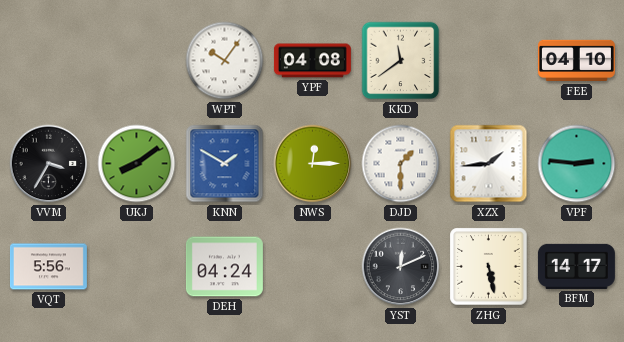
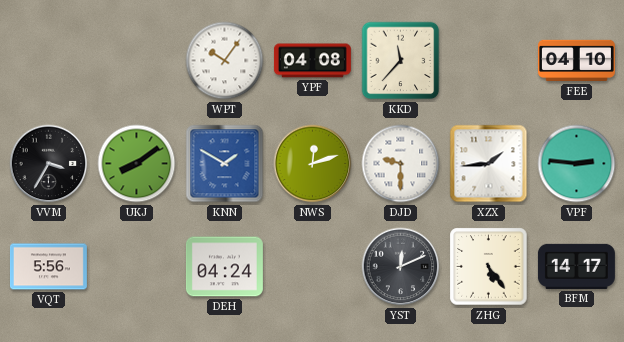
KKD: 11:39 -> 11:37 (401, 61)
NWS: 12:15 -> 12:12 (313, 164)
DJD: 1:30 -> 9:30 (401, 164)
ZHG: 5:28 -> 5:24 (489, 267)
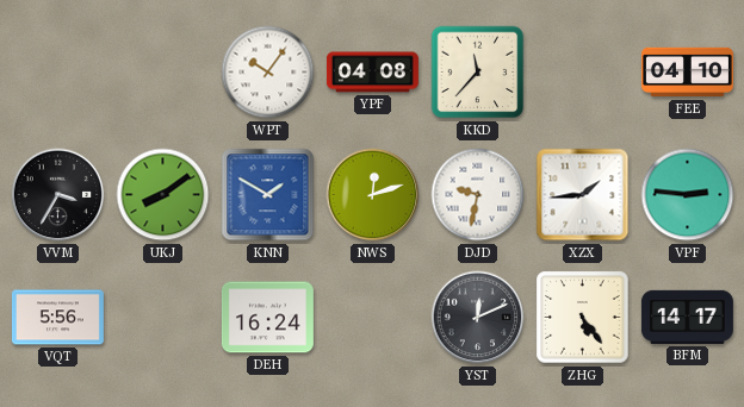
DJD: 9:30 -> 9:32 (478, 195)
DEH: 04:24 -> 16:24 (267, 318)
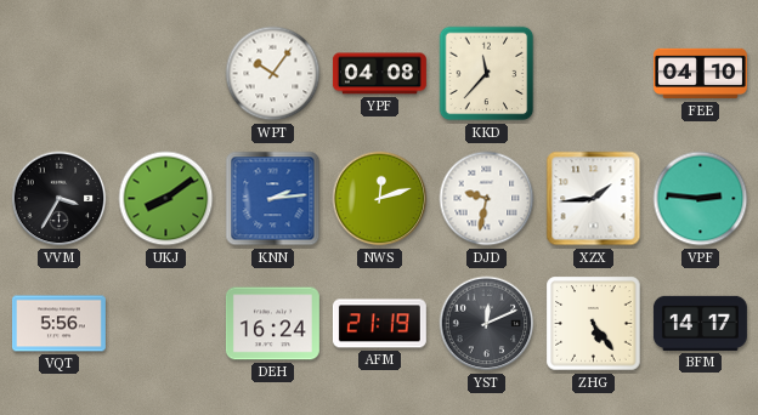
KNN: 1:50 -> 2:14 (273, 199)
AFM: none -> 21:19 (379, 324)
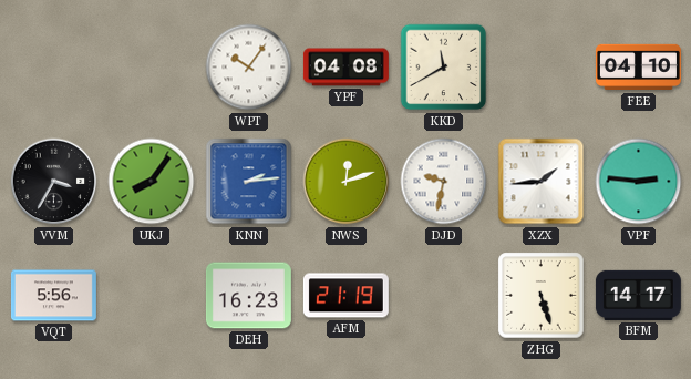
KKD: 11:37 -> 11:40 (444, 68)
UKJ: 8:09 -> 8:06 (152, 182)
DEH: 16:24 -> 16:23 (248, 296)
YST: 12:11 -> none (487, 324)
ZHG: 5:24 -> 5:27 (542, 296)
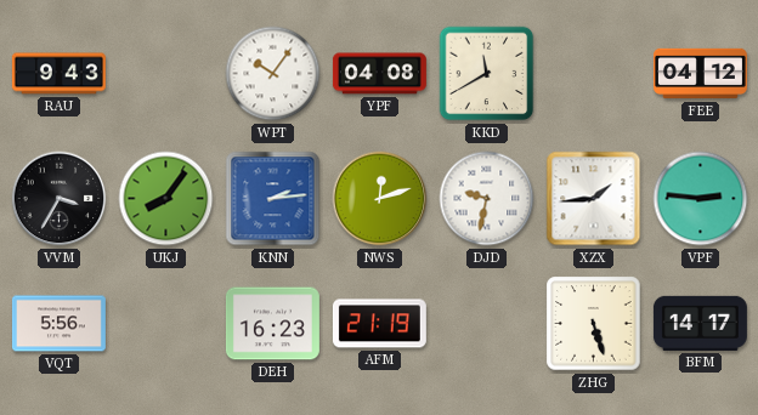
RAU: none -> 9:43 (58, 74)
FEE: 04:10 -> 04:12 (700, 74)
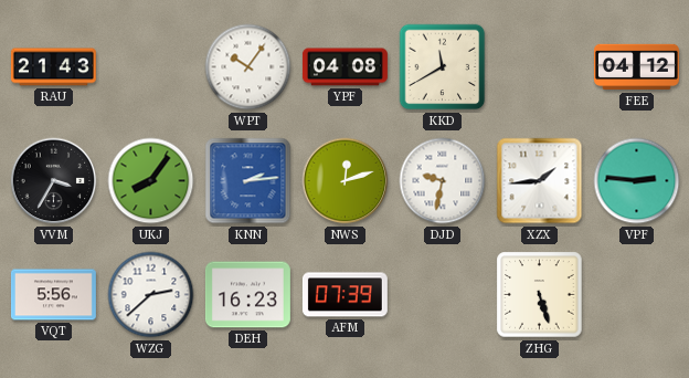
RAU: 9:43 -> 21:43 (53, 67)
WZG: none -> 2:38 (151, 295)
AFM: 21:19 -> 07:39 (344, 295)
BFM: 14:17 -> none (700, 323)
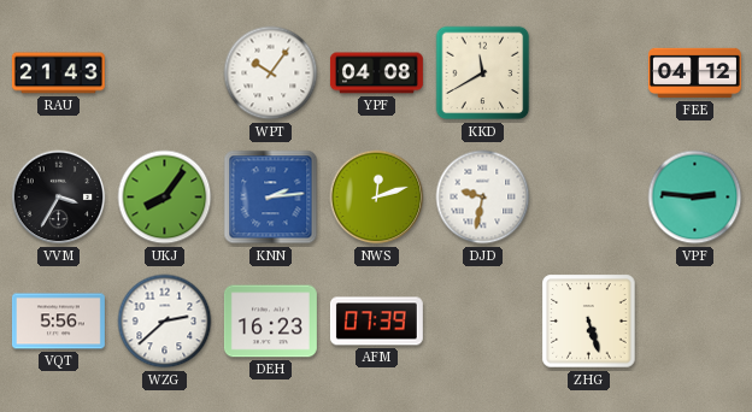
XZX: 1:44 -> none (540, 181)
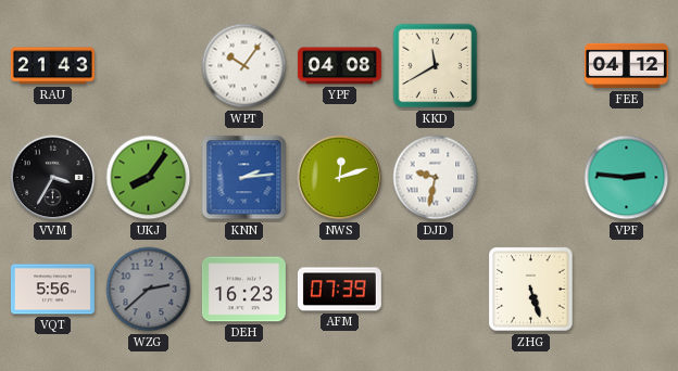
WZG dial: white -> grey (149, 290)
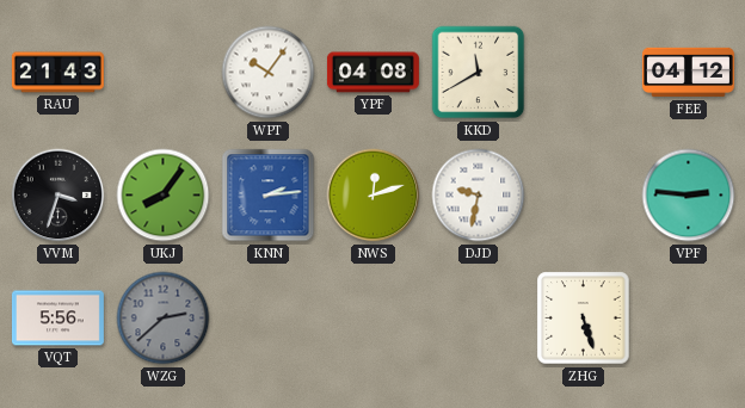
VVM: 3:35 -> 3:33 (59, 196)
DEH: 16:23 -> none (243, 290)
AFM: 07:39 -> none (339, 290)
